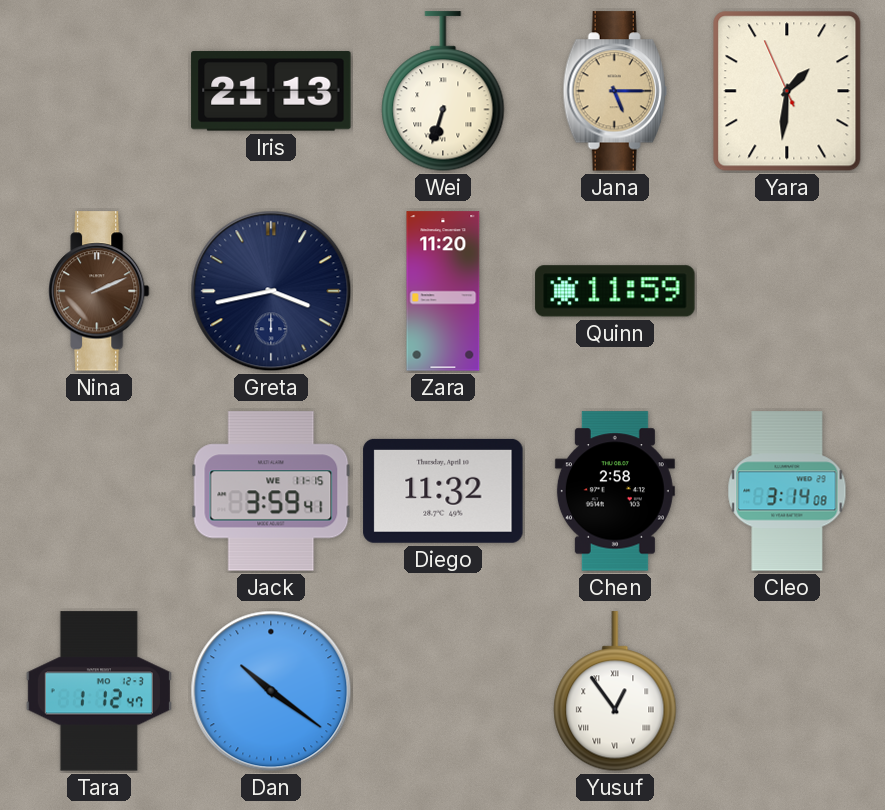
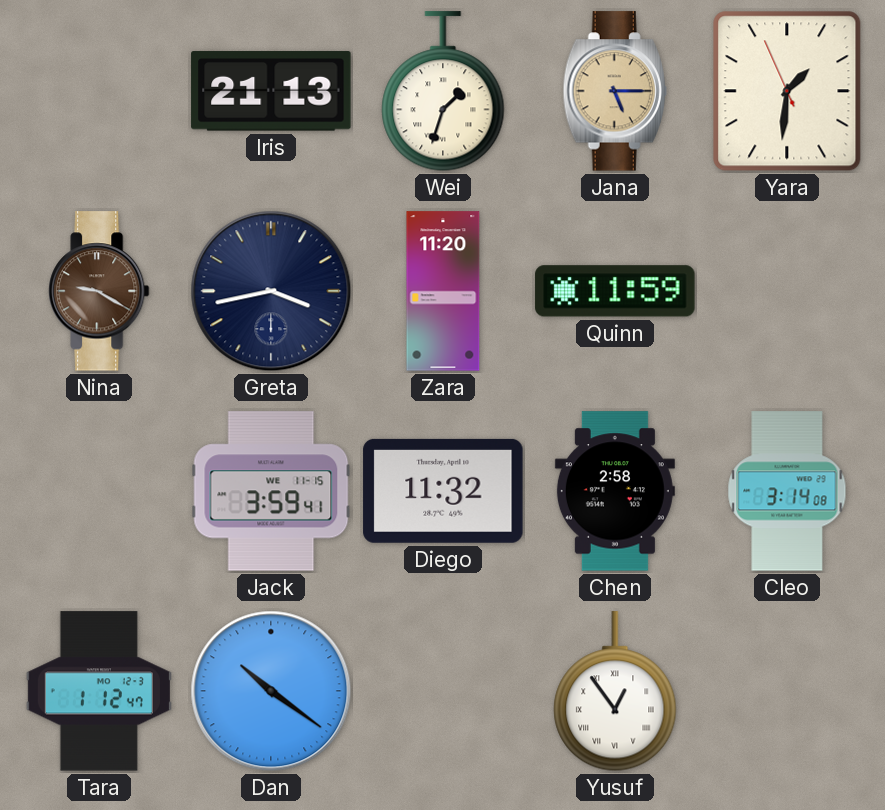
Wei: 6:33 -> 1:33 (443, 92)
Nina: 2:11 -> 9:20 (100, 291)
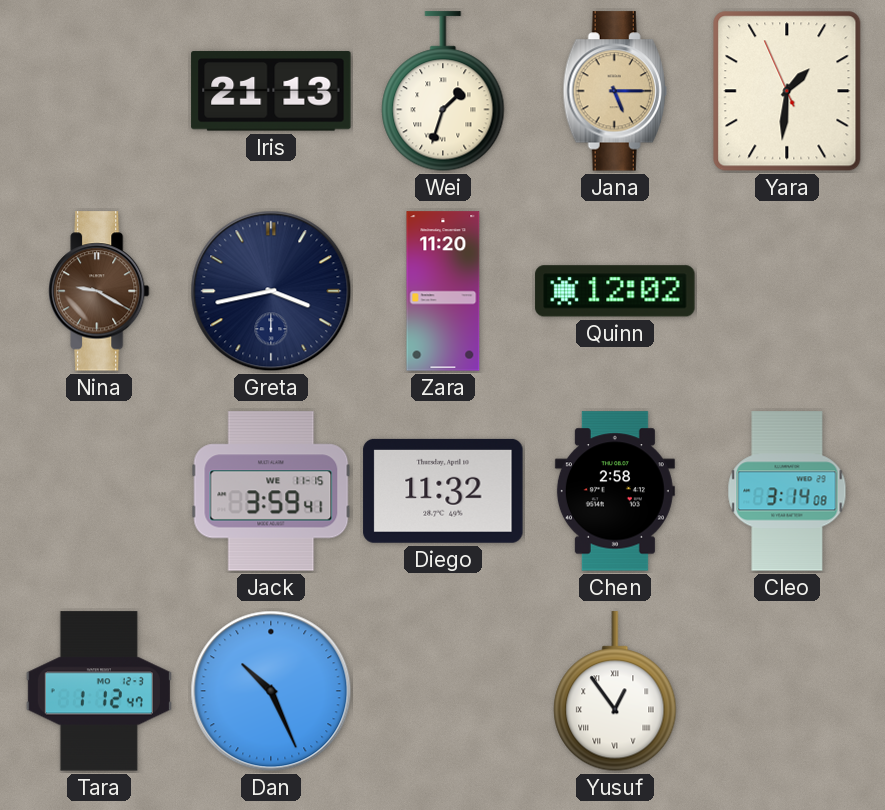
Quinn: 11:59 -> 12:02 (615, 291)
Dan: 10:21 -> 10:26 (271, 691)
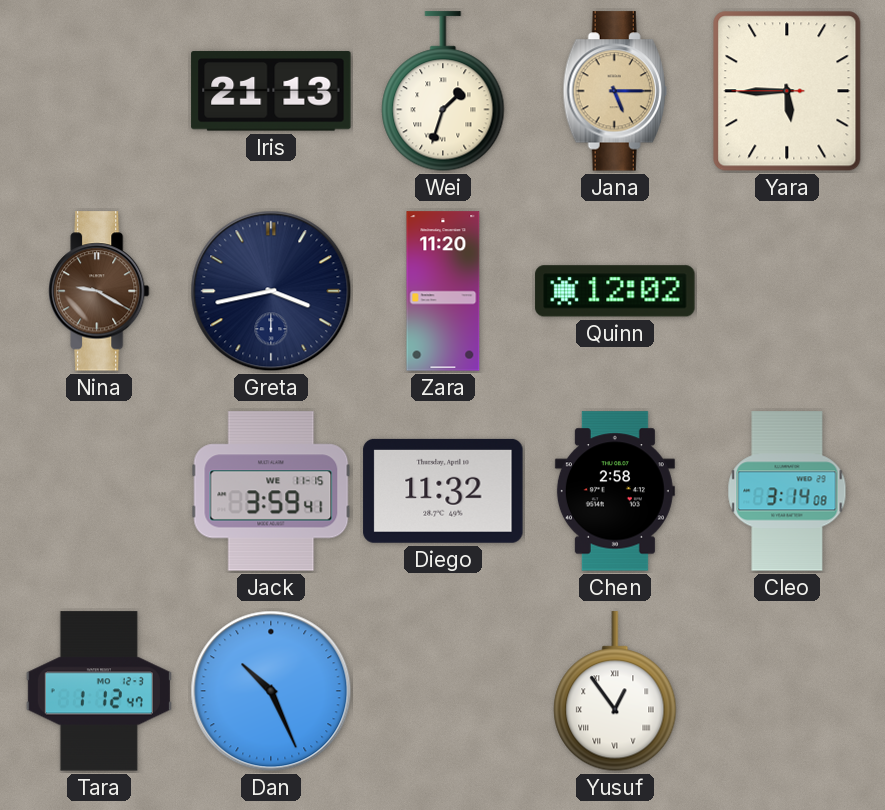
Yara: 1:30 -> 5:44 (787, 91)
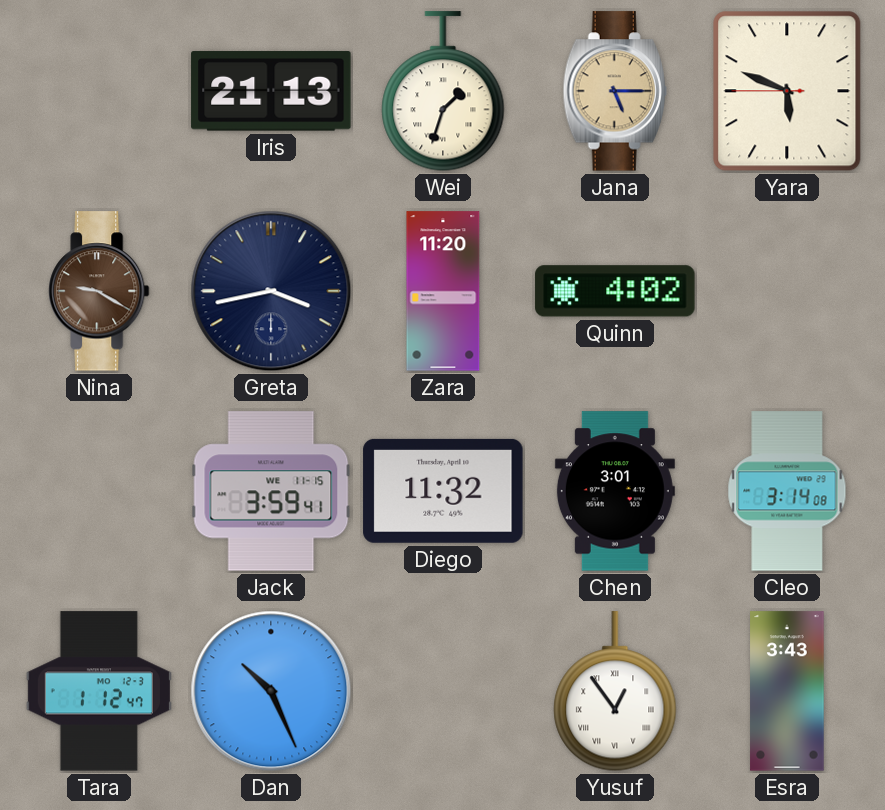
Yara: 5:44 -> 5:48 (787, 91)
Quinn: 12:02 -> 4:02 (615, 291)
Chen: 2:58 -> 3:01 (615, 491)
Esra: none -> 3:43 (787, 691)
